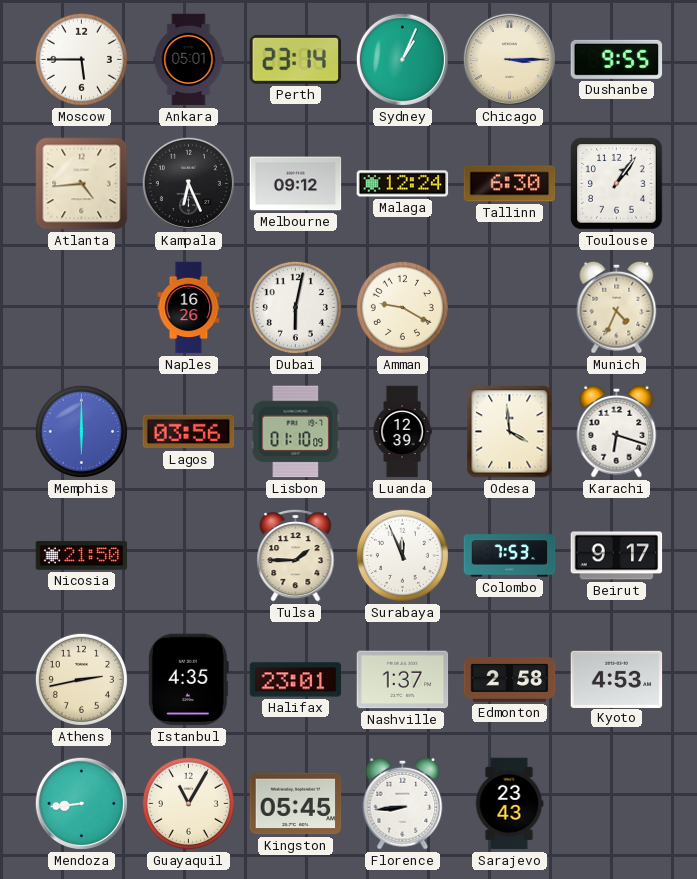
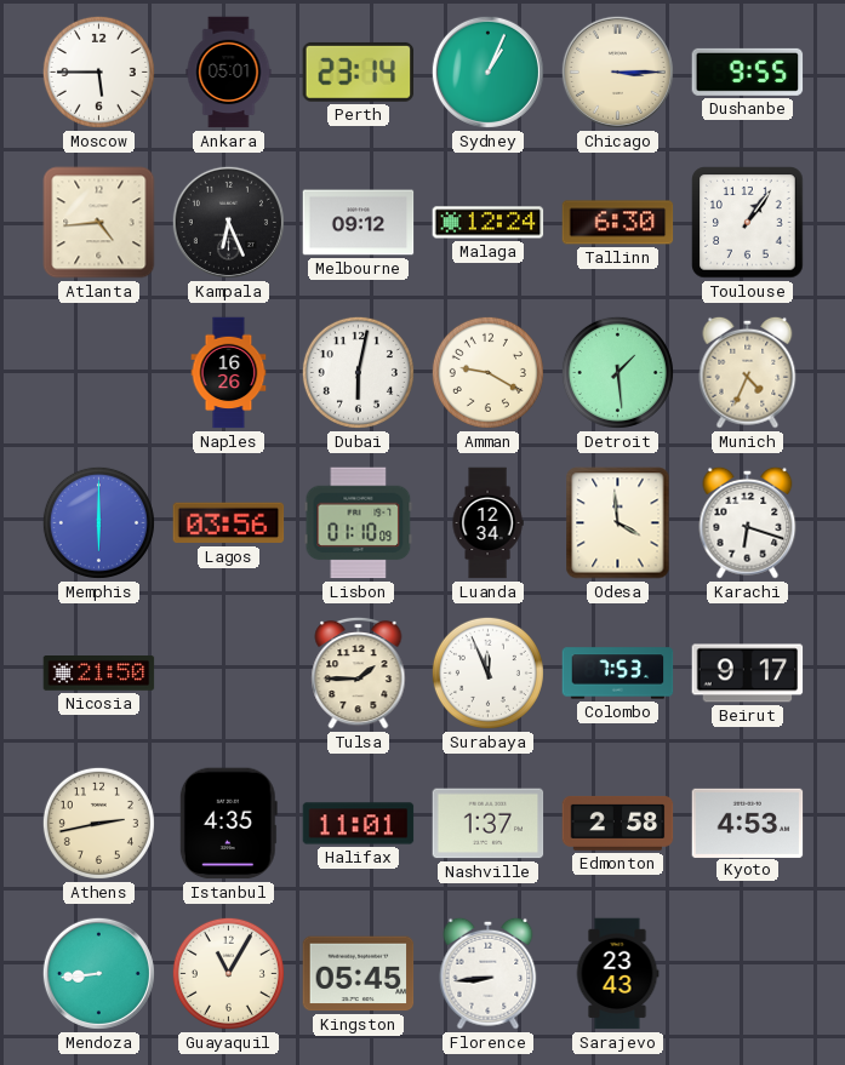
Detroit: none -> 1:29 (617, 372)
Luanda: 12:39 -> 12:34 (487, 523)
Halifax: 23:01 -> 11:01 (359, 824)
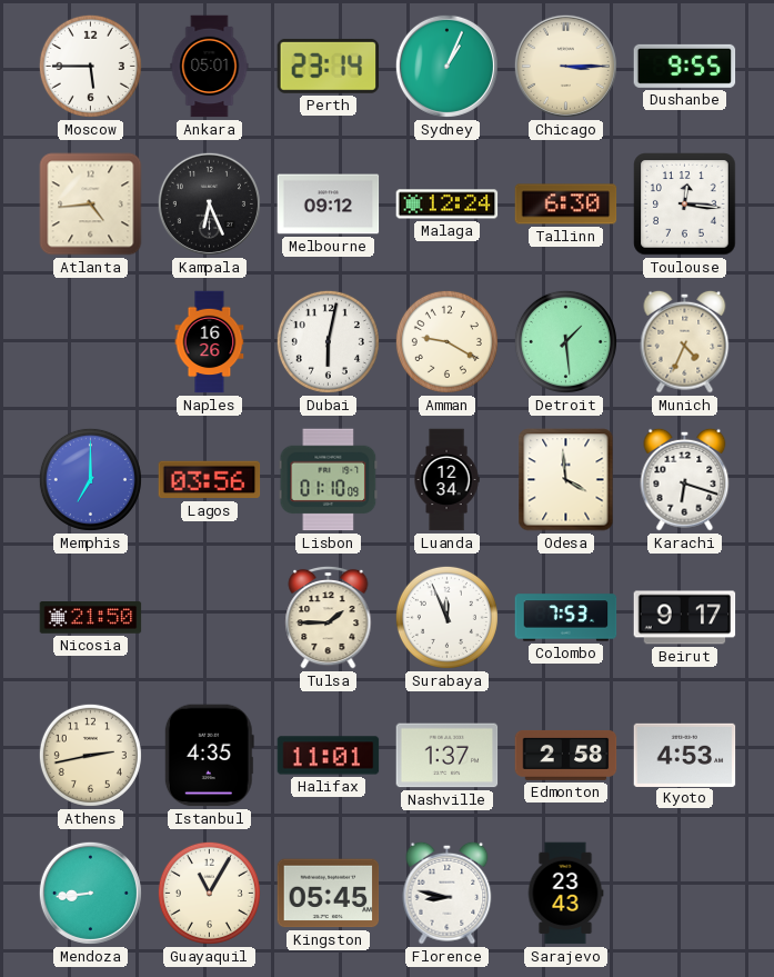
Toulouse: 1:06 -> 12:16 (685, 205)
Memphis: 6:00 -> 7:00 (90, 479)
Florence: 8:44 -> 8:47 (448, 893)
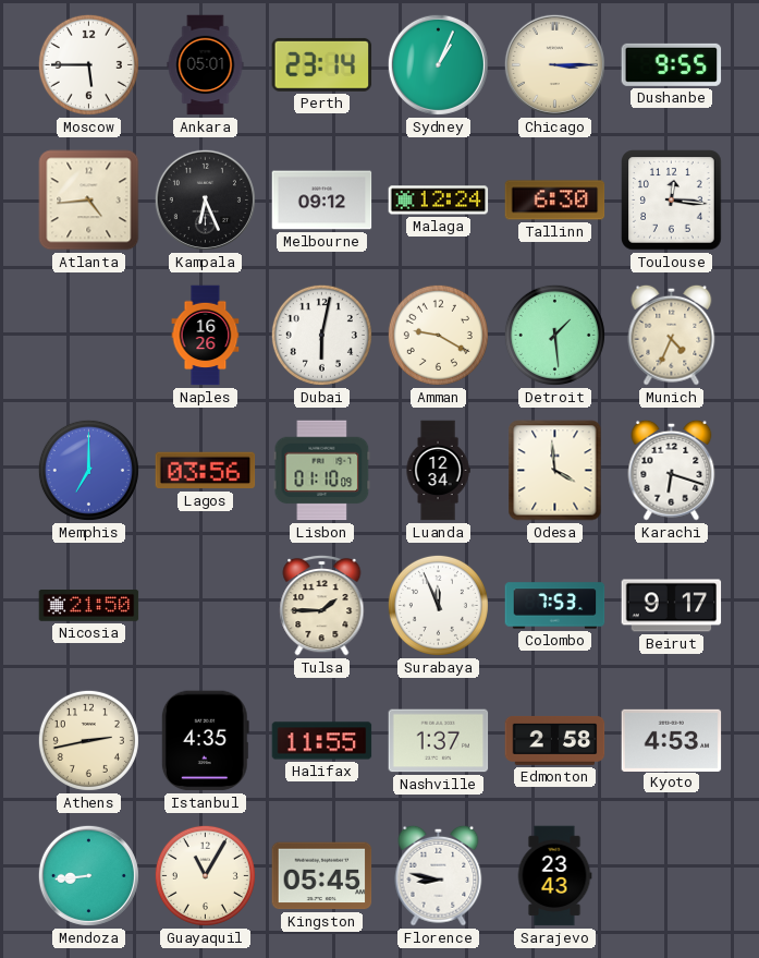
Halifax: 11:01 -> 11:55 (322, 741)
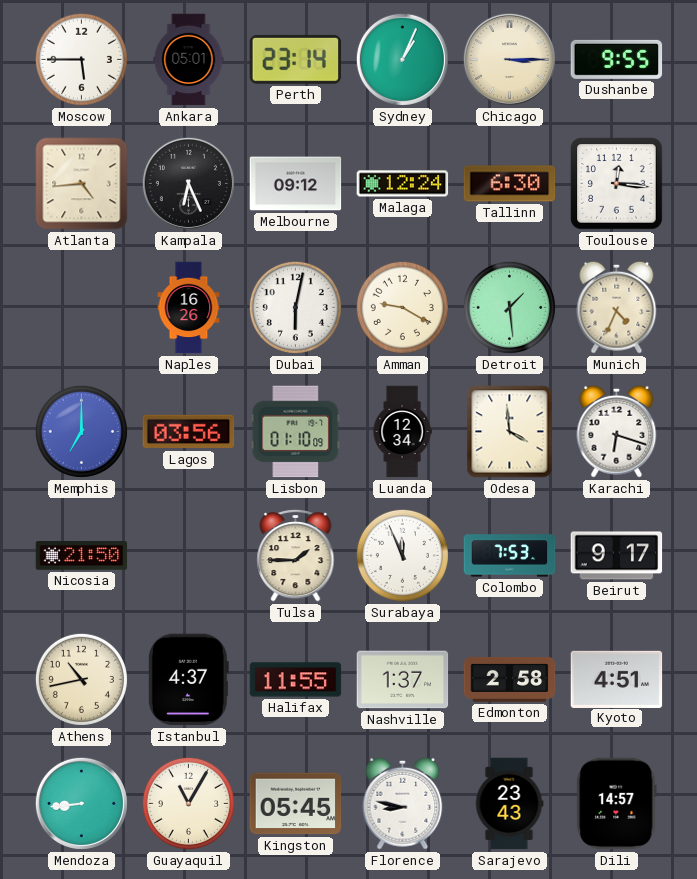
Athens: 2:43 -> 10:43 (81, 679)
Istanbul: 4:35 -> 4:37 (188, 680)
Kyoto: 4:53 -> 4:51 (617, 679)
Dili: none -> 14:57 (617, 804)
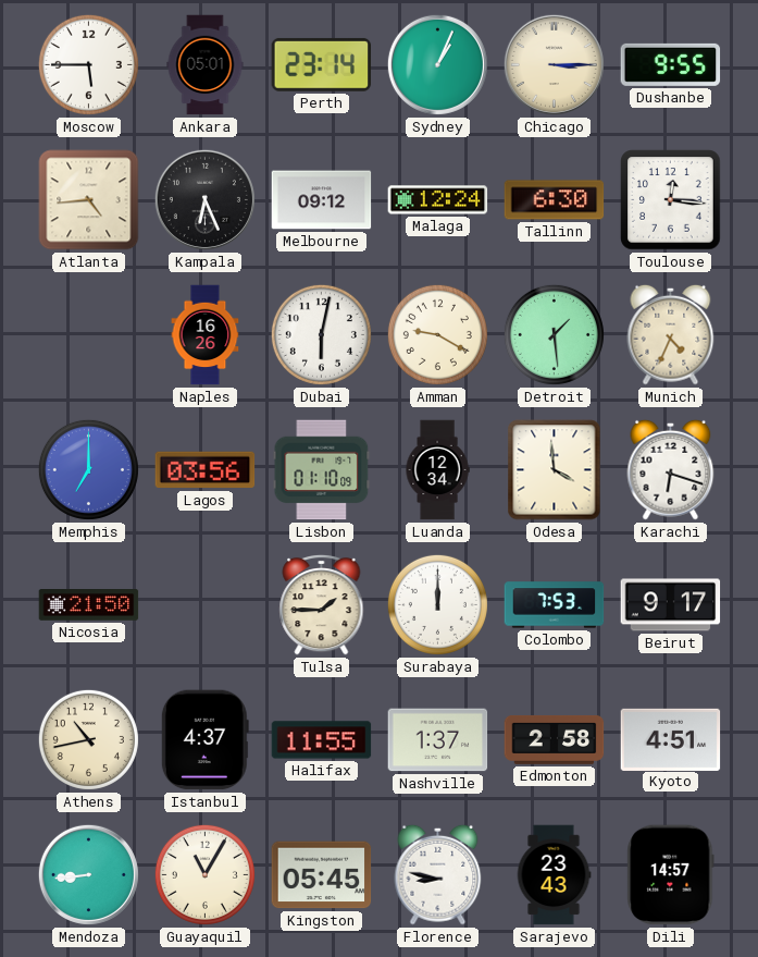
Surabaya: 11:56 -> 12:00 (437, 604)
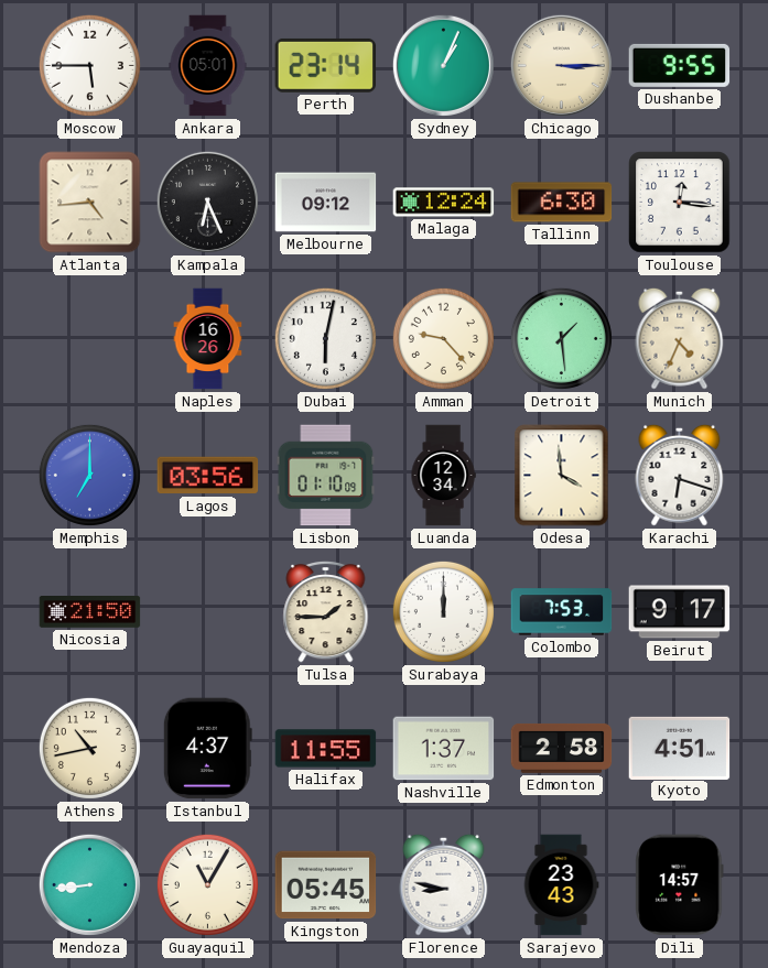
Amman: 9:20 -> 9:23 (443, 338)
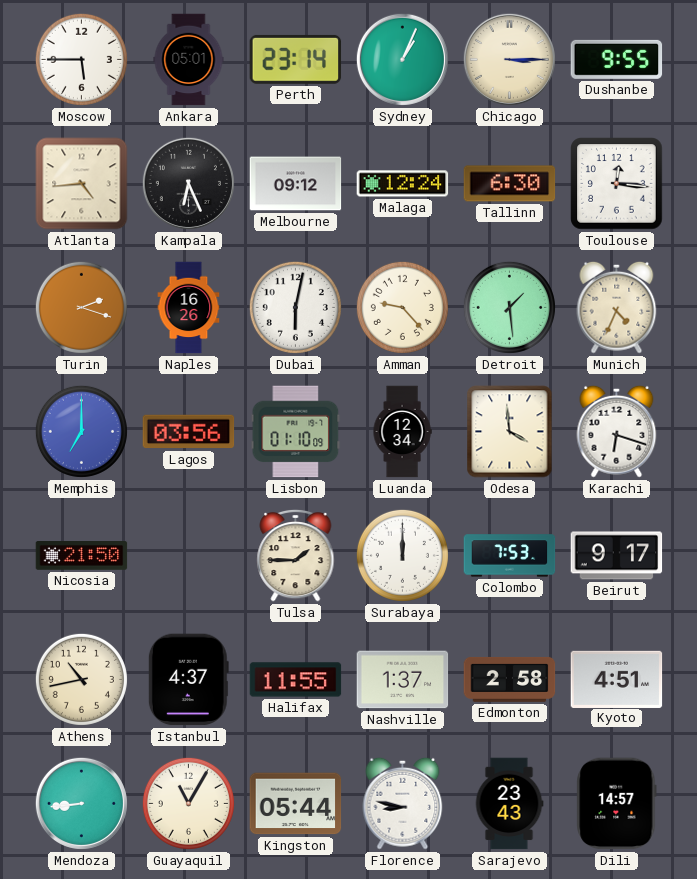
Turin: none -> 2:18 (81, 307)
Kingston: 05:45 -> 05:44 (296, 804)
